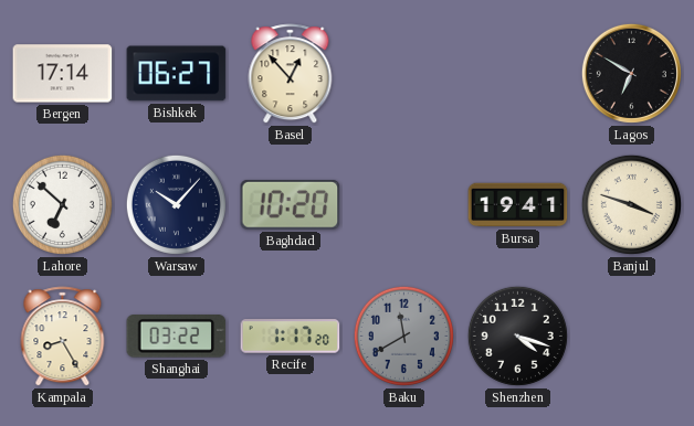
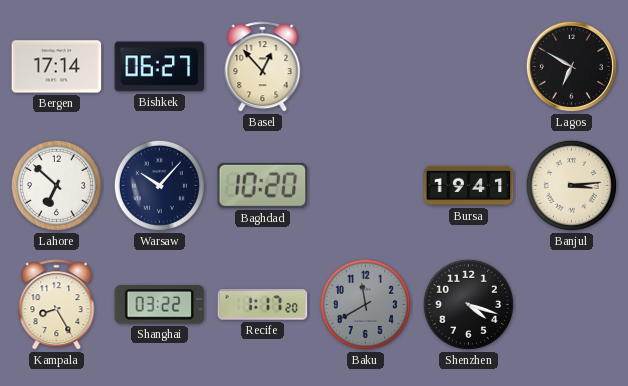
Banjul: 3:48 -> 3:14 (571, 185)
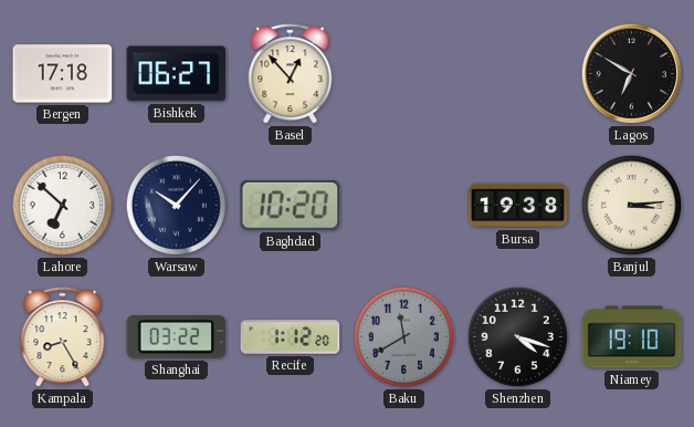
Bergen: 17:14 -> 17:18 (63, 74)
Bursa: 19:41 -> 19:38 (518, 206)
Recife: 1:17 -> 1:12 (291, 337)
Niamey: none -> 19:10 (632, 337)
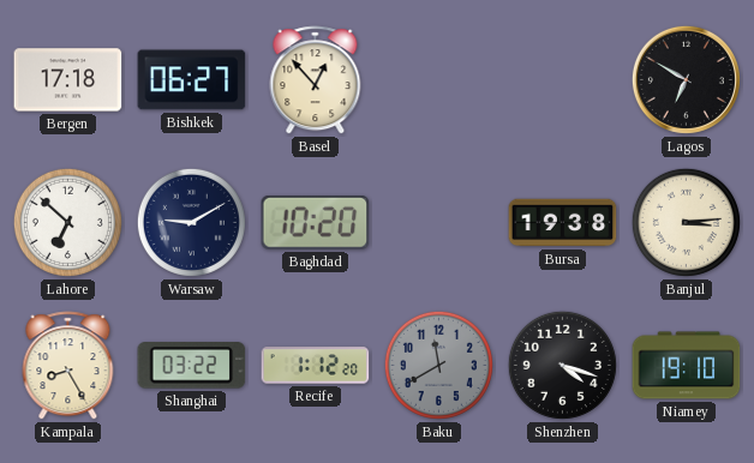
Warsaw: 10:07 -> 9:10 (191, 222)
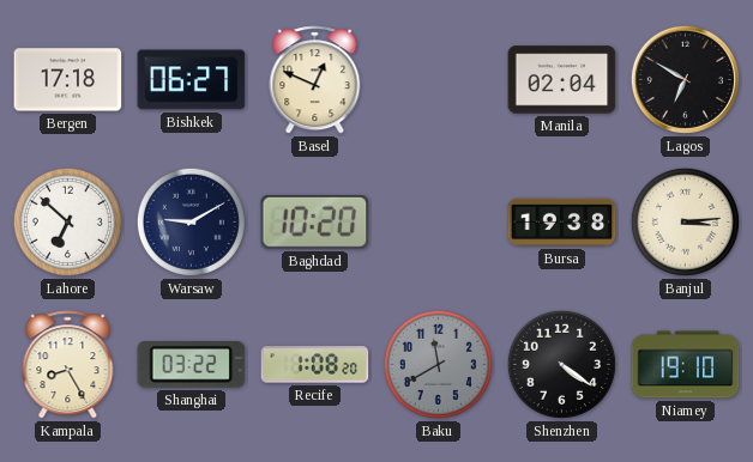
Basel: 12:53 -> 12:49 (315, 80)
Manila: none -> 02:04 (562, 80)
Recife: 1:12 -> 1:08 (315, 365)
Shenzhen: 4:18 -> 4:21 (561, 364)
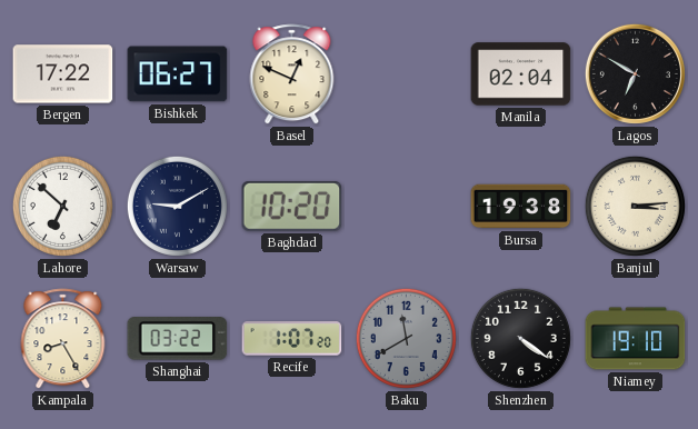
Bergen: 17:18 -> 17:22 (63, 74)
Recife: 1:08 -> 1:07 (292, 339)
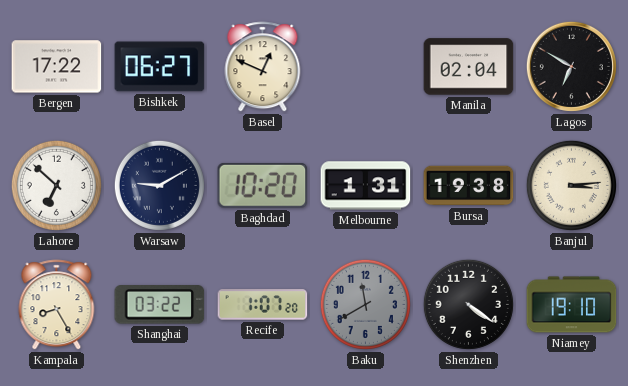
Melbourne: none -> 1:31 (366, 186)
